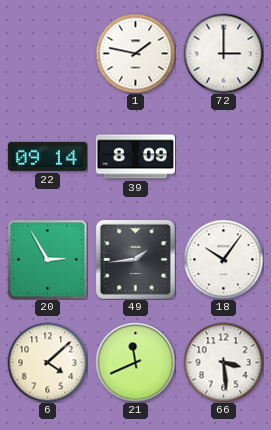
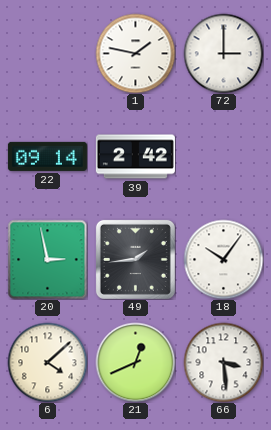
39: 8:09 -> 2:42 (135, 157)
20: 2:55 -> 2:58 (47, 259)
21: 11:41 -> 12:41 (135, 362)
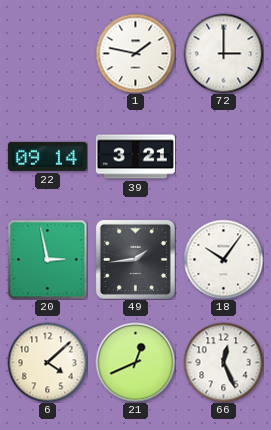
39: 2:42 -> 3:21 (135, 157)
66: 3:29 -> 12:26 (223, 362)
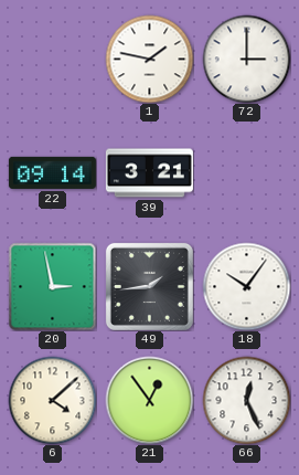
21: 12:41 -> 12:54 (149, 400)
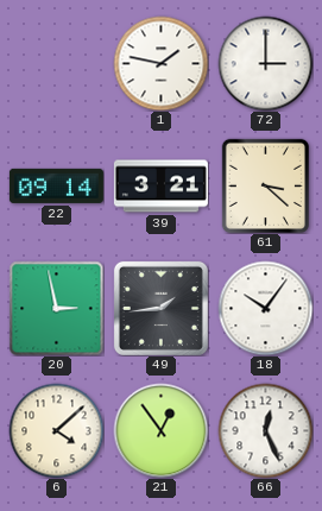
61: none -> 3:22 (265, 185)
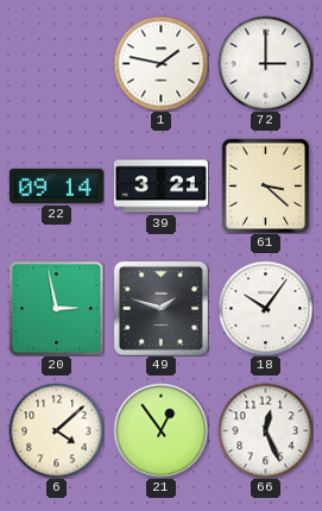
49: 1:44 -> 1:48 (160, 308)
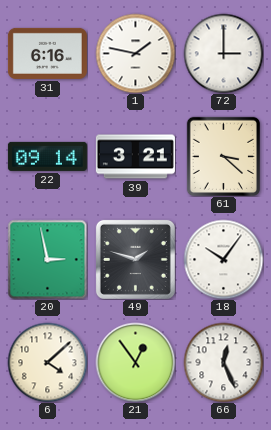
31: none -> 6:16 (47, 53)
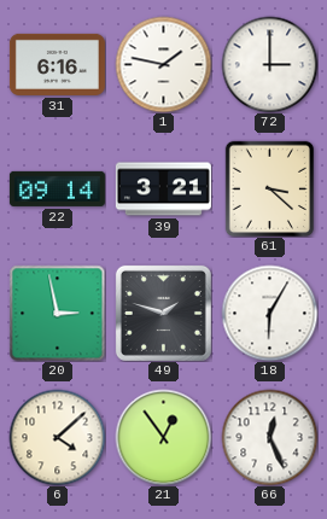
18: 10:06 -> 6:05 (269, 313)
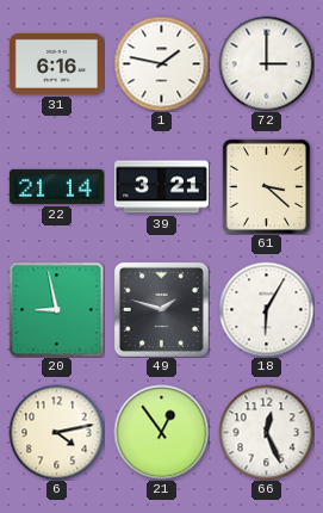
22: 09:14 -> 21:14 (56, 186)
20: 2:58 -> 8:58 (56, 309)
6: 4:08 -> 4:13 (56, 432)
